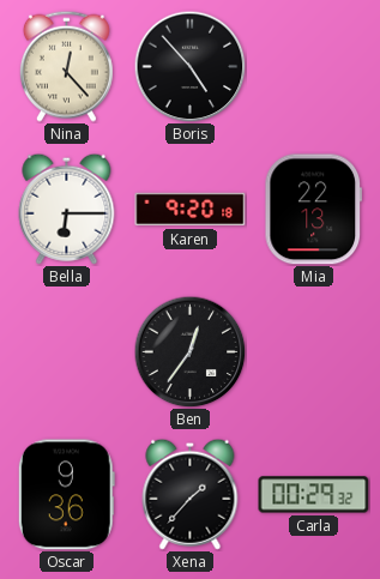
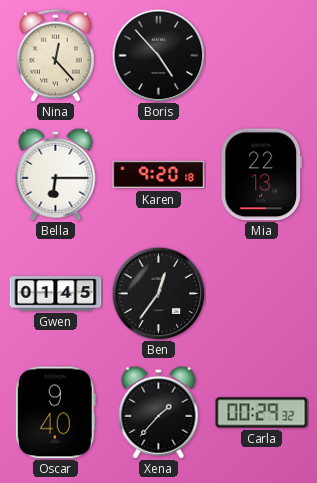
Gwen: none -> 01:45 (56, 294)
Oscar: 9:36 -> 9:40 (55, 413)
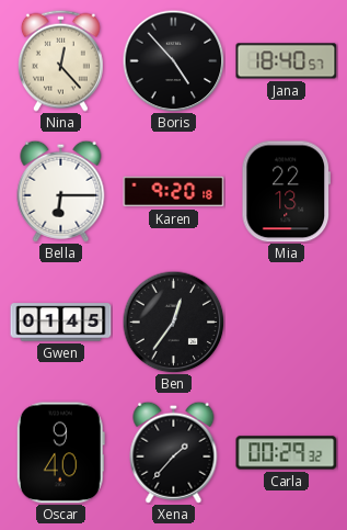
Jana: none -> 18:40 (287, 61)
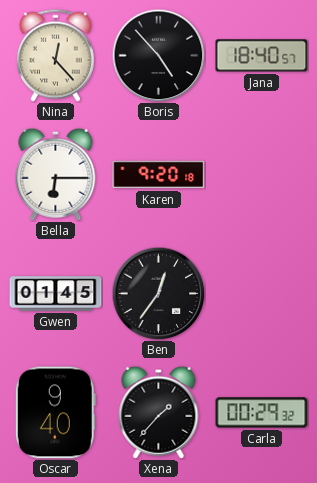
Mia: 22:13 -> none (286, 192)
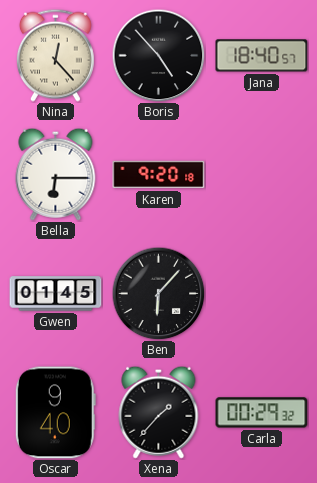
Ben: 12:36 -> 6:07 (158, 293)
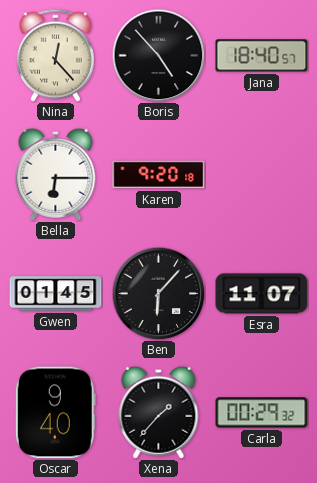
Esra: none -> 11:07 (262, 294)
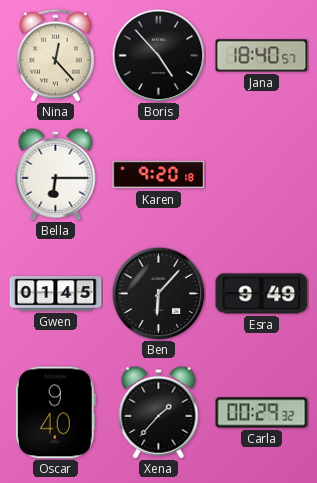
Esra: 11:07 -> 9:49 (262, 294)
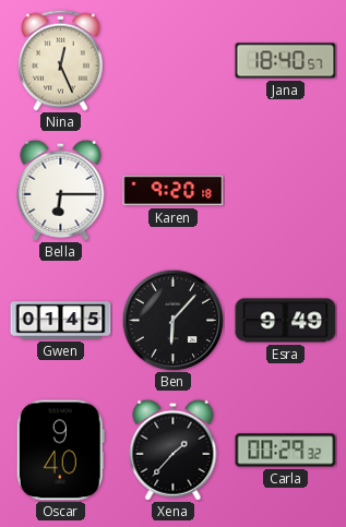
Nina: 12:23 -> 12:26 (60, 60)
Boris: 4:53 -> none (158, 55)
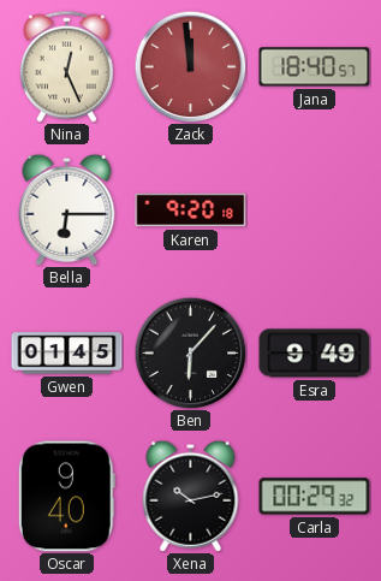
Zack: none -> 11:59 (190, 66)
Xena: 1:37 -> 10:13 (191, 496)
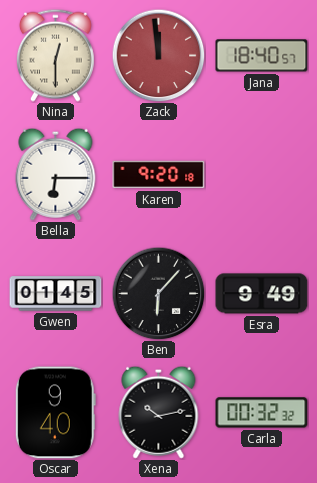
Nina: 12:26 -> 12:30 (55, 55)
Carla: 00:29 -> 00:32 (262, 413)
